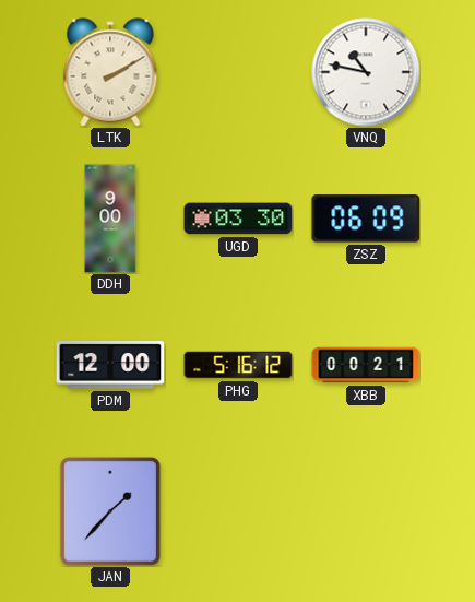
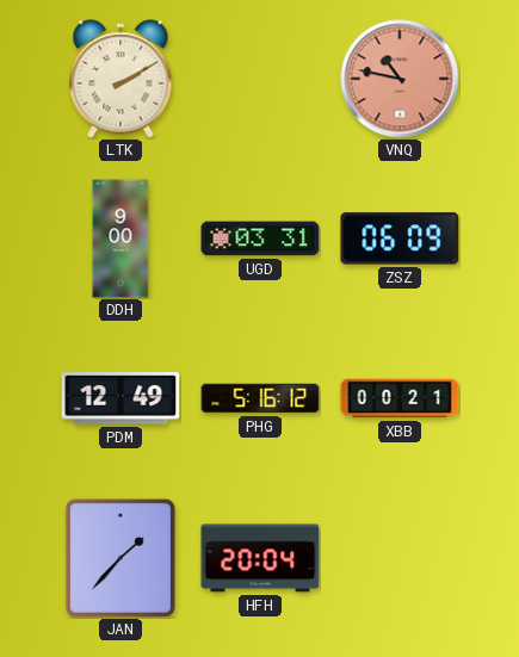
VNQ dial: white -> salmon (400, 79)
UGD: 03:30 -> 03:31 (260, 238)
PDM: 12:00 -> 12:49 (121, 398)
HFH: none -> 20:04 (260, 558)
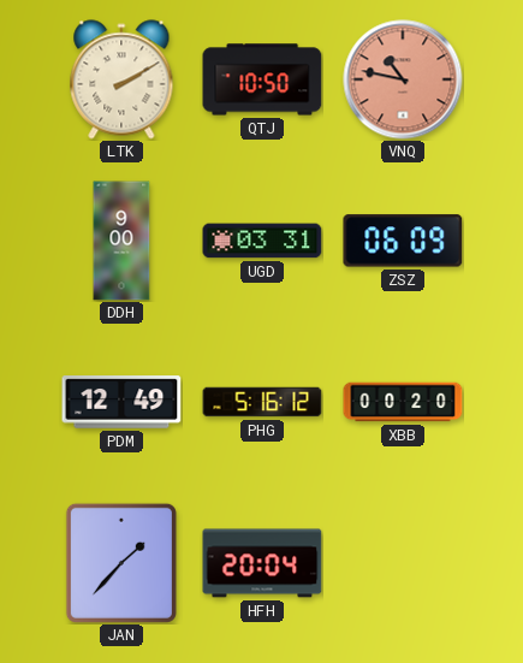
QTJ: none -> 10:50 (262, 79)
XBB: 00:21 -> 00:20 (403, 402)
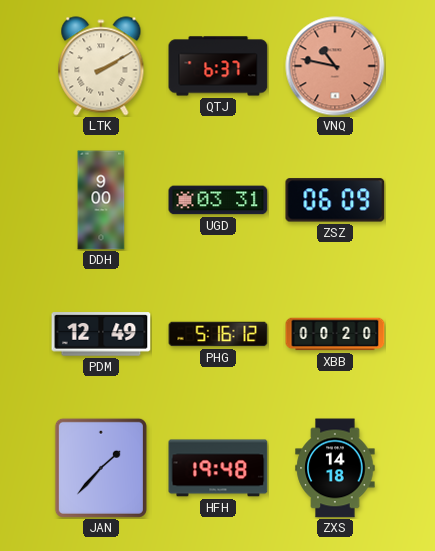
QTJ: 10:50 -> 6:37 (218, 66)
HFH: 20:04 -> 19:48 (218, 468)
ZXS: none -> 14:18 (335, 468)
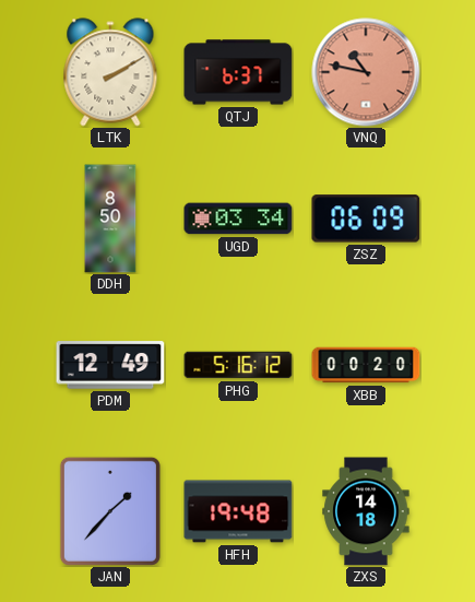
DDH: 9:00 -> 8:50 (110, 219)
UGD: 03:31 -> 03:34 (238, 219)
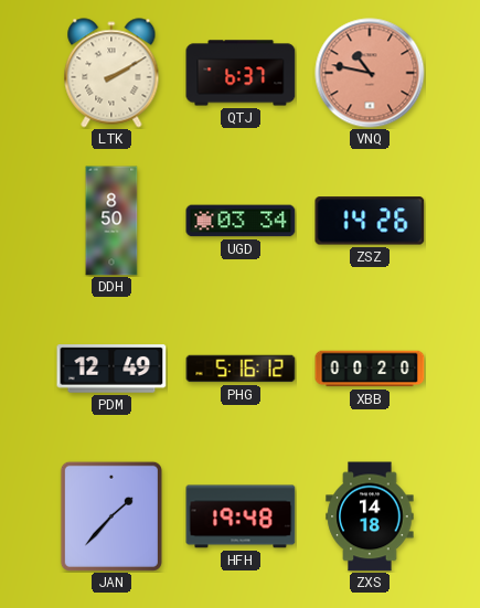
ZSZ: 06:09 -> 14:26 (370, 221)
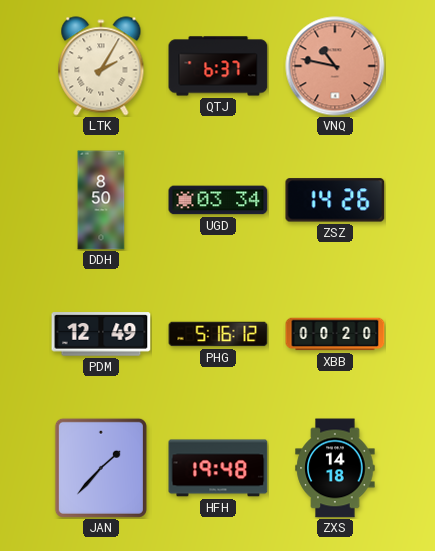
LTK: 2:10 -> 2:05 (101, 66)
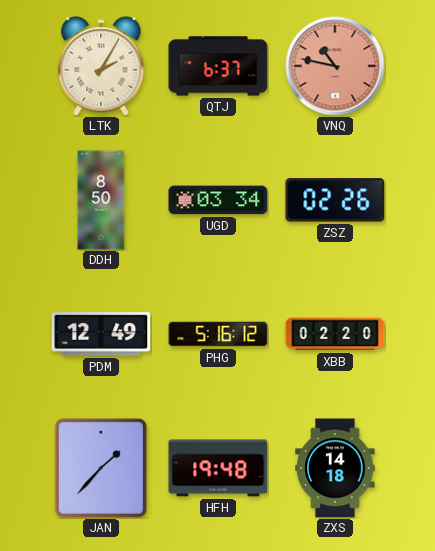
ZSZ: 14:26 -> 02:26 (335, 200)
XBB: 00:20 -> 02:20 (335, 334)
